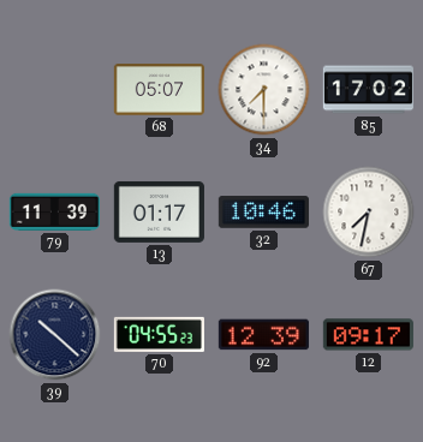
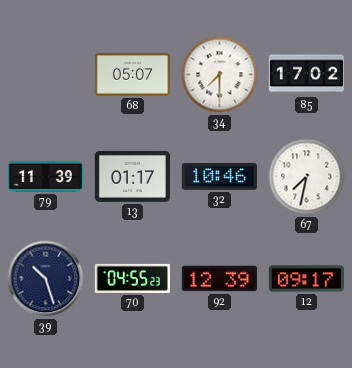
39: 10:22 -> 10:27 (46, 279)
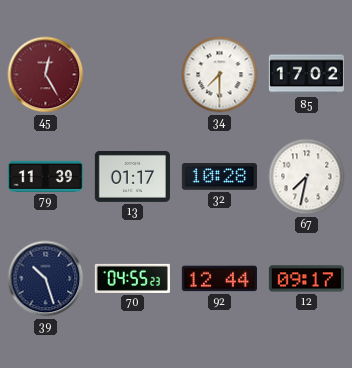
45: none -> 12:25 (46, 75)
68: 05:07 -> none (132, 75)
32: 10:46 -> 10:28 (219, 177)
92: 12:39 -> 12:44 (219, 279)
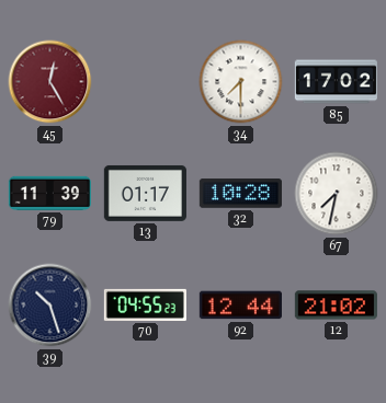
12: 09:17 -> 21:02 (336, 306)
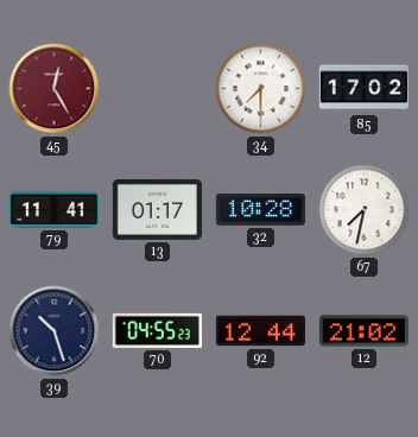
79: 11:39 -> 11:41 (53, 209)
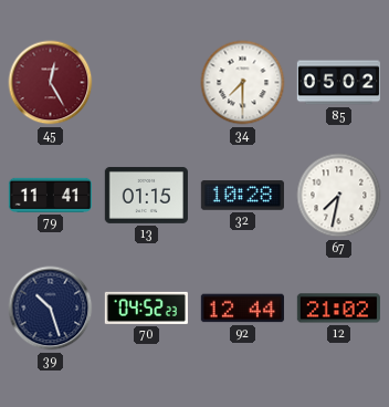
85: 17:02 -> 05:02 (338, 83)
13: 01:17 -> 01:15 (146, 195)
70: 04:55 -> 04:52 (146, 307)
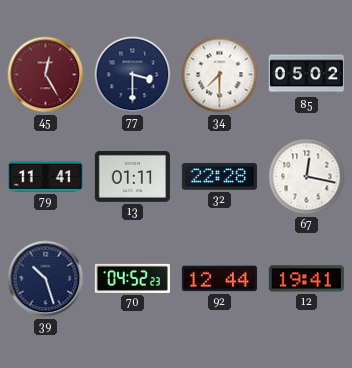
77: none -> 3:30 (133, 75)
13: 01:15 -> 01:11 (132, 176)
32: 10:28 -> 22:28 (219, 177)
67: 7:32 -> 12:17 (307, 177)
12: 21:02 -> 19:41 (306, 279)
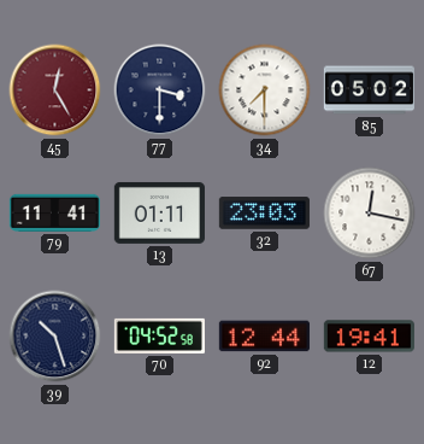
32: 22:28 -> 23:03 (264, 214)
70: 04:52:23 -> 04:52:58 (159, 335)
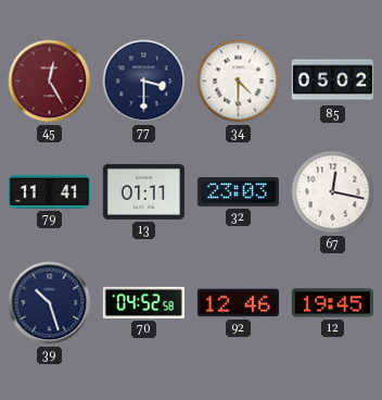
34: 7:30 -> 4:30 (239, 82)
92: 12:44 -> 12:46 (238, 303)
12: 19:41 -> 19:45 (332, 303)
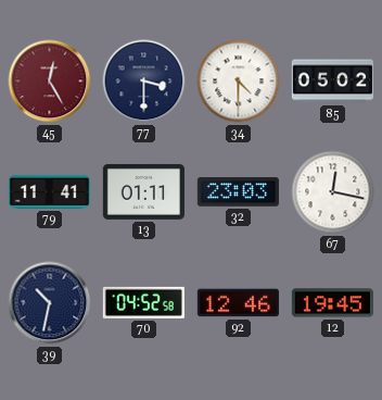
39: 10:27 -> 10:32 (50, 303)
